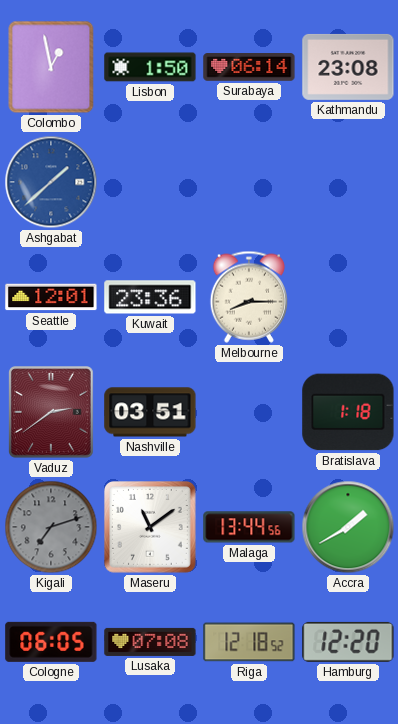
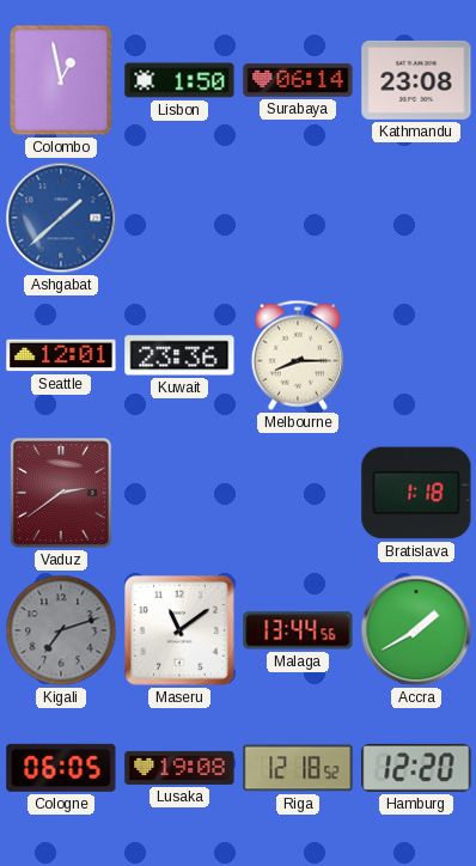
Nashville: 03:51 -> none (150, 412)
Lusaka: 07:08 -> 19:08 (179, 768)
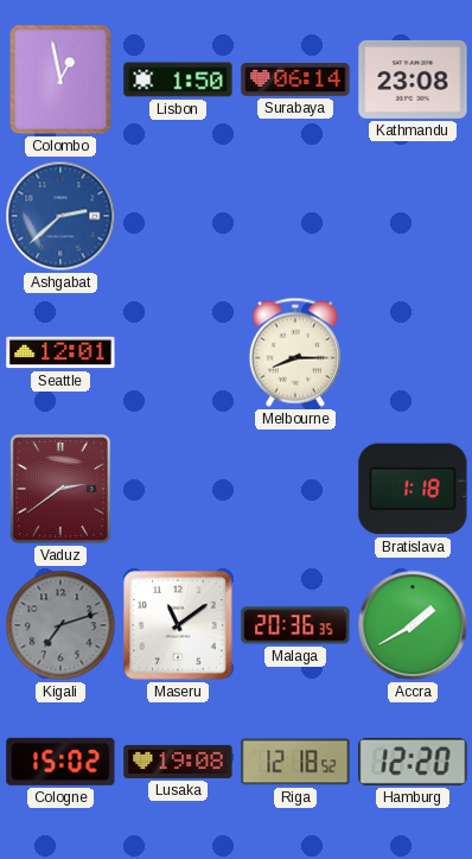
Ashgabat: 1:38 -> 2:38 (60, 216)
Kuwait: 23:36 -> none (179, 355)
Malaga: 13:44 -> 20:36 (295, 625)
Cologne: 06:05 -> 15:02 (60, 762)
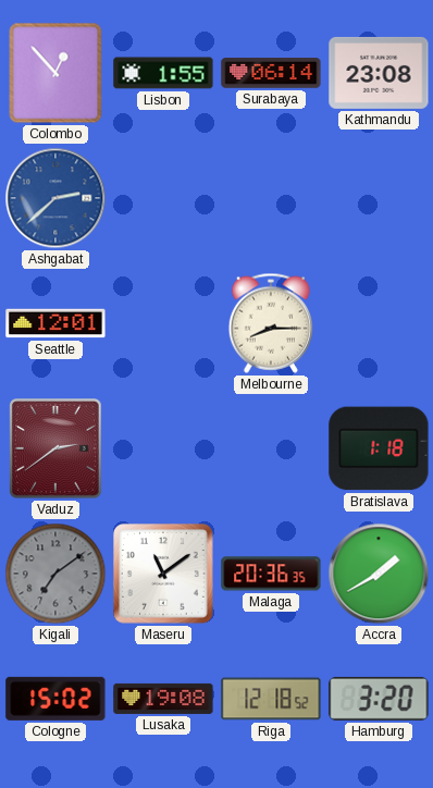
Colombo: 12:58 -> 12:53 (55, 73)
Lisbon: 1:50 -> 1:55 (163, 73)
Kigali: 7:12 -> 7:09 (55, 574)
Hamburg: 12:20 -> 3:20 (379, 699)
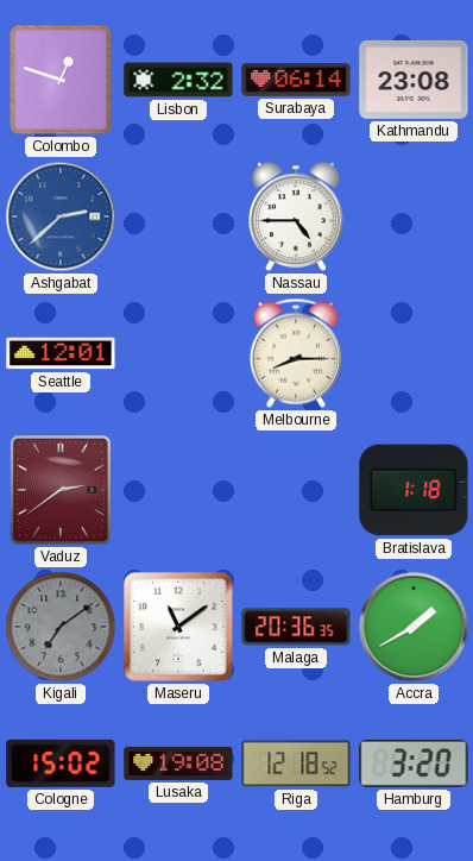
Colombo: 12:53 -> 12:48 (61, 80)
Lisbon: 1:55 -> 2:32 (178, 80)
Nassau: none -> 4:45 (296, 216)
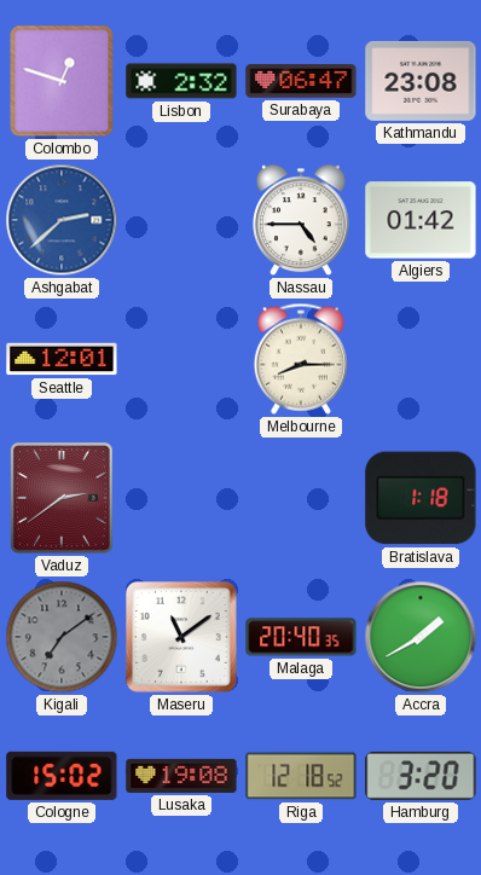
Surabaya: 06:14 -> 06:47 (301, 81)
Algiers: none -> 01:42 (421, 220)
Malaga: 20:36 -> 20:40 (301, 637)
